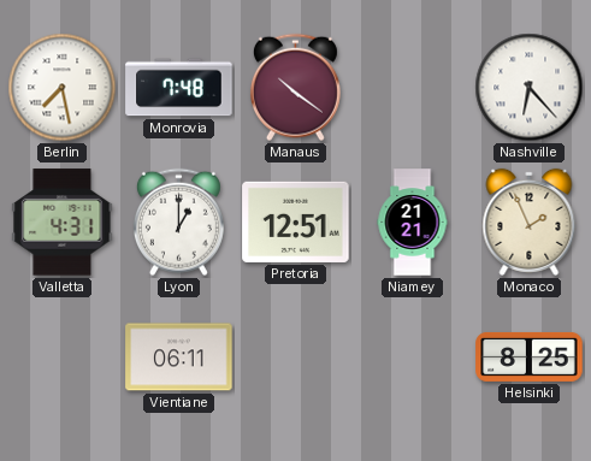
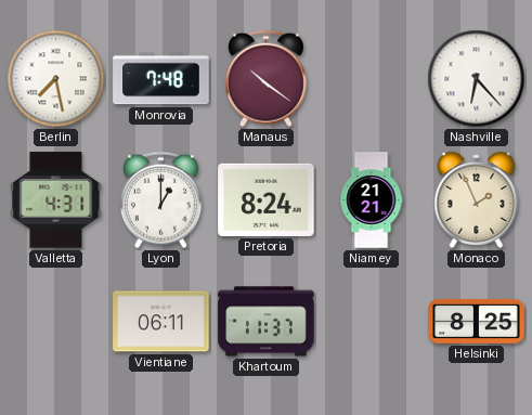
Pretoria: 12:51 -> 8:24 (267, 199)
Khartoum: none -> 11:37 (267, 322)
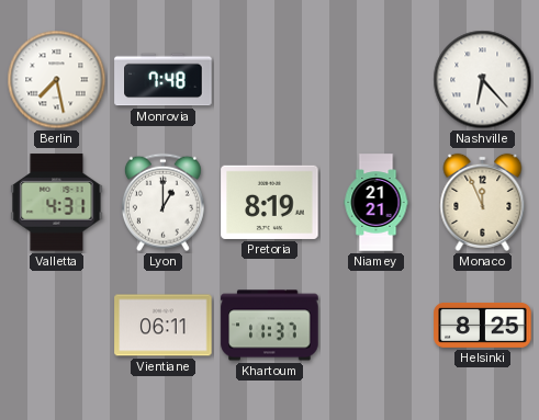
Manaus: 10:21 -> none (265, 79)
Pretoria: 8:24 -> 8:19 (270, 202)
Monaco: 1:56 -> 11:56 (483, 202)
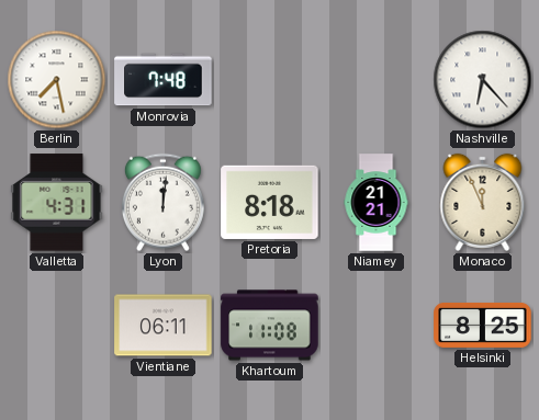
Lyon: 1:00 -> 12:01 (162, 203)
Pretoria: 8:19 -> 8:18 (270, 202)
Khartoum: 11:37 -> 11:08 (270, 326)
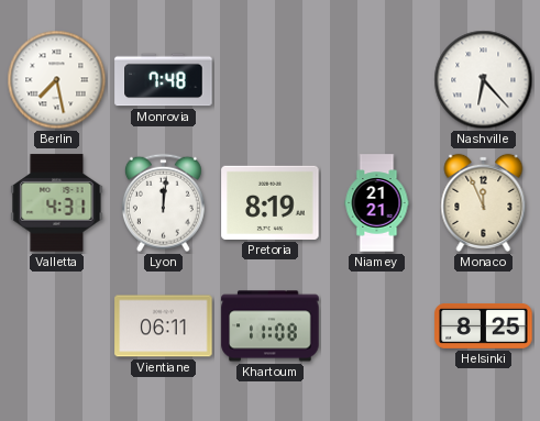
Pretoria: 8:18 -> 8:19 (271, 202)
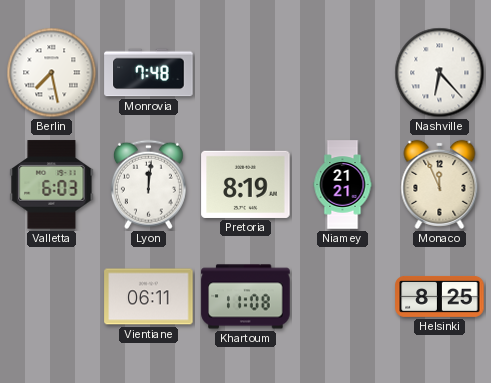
Valletta: 4:31 -> 6:03 (52, 185)
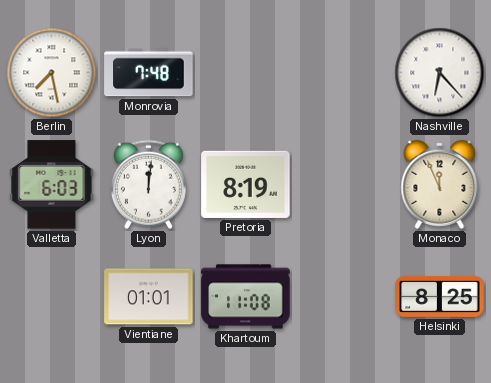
Niamey: 21:21 -> none (343, 185)
Vientiane: 06:11 -> 01:01 (149, 297)
